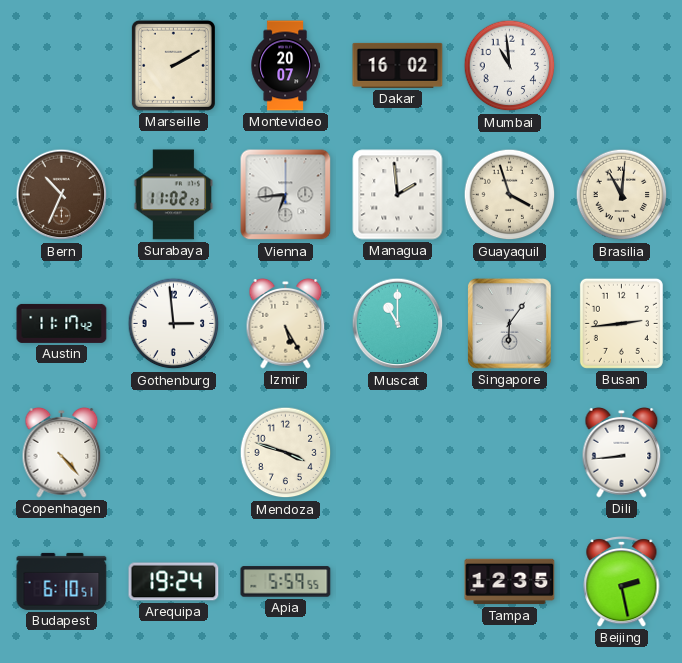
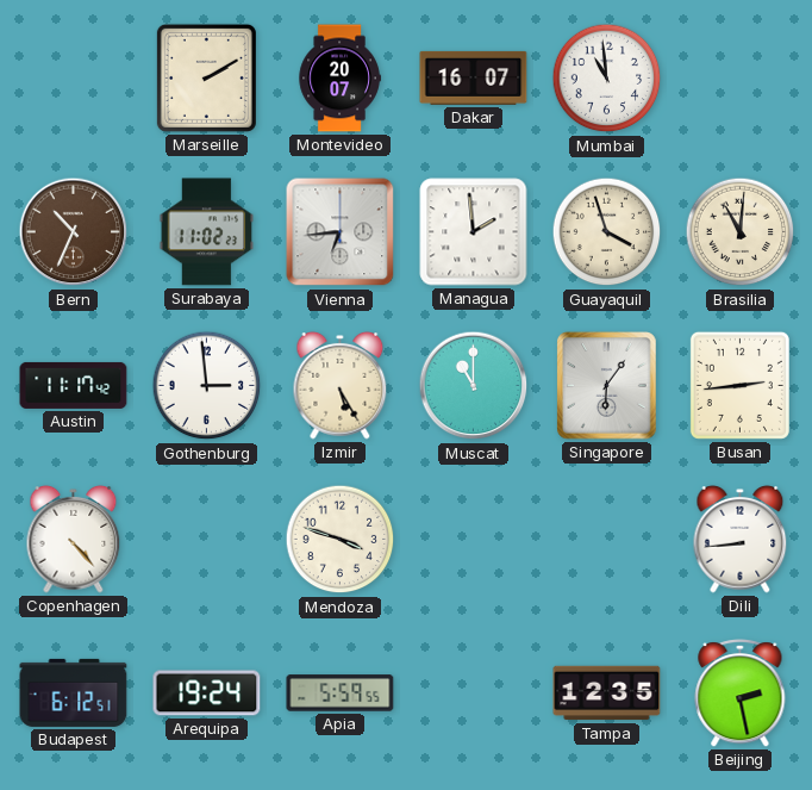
Dakar: 16:02 -> 16:07 (474, 77)
Budapest: 6:10 -> 6:12 (74, 692)
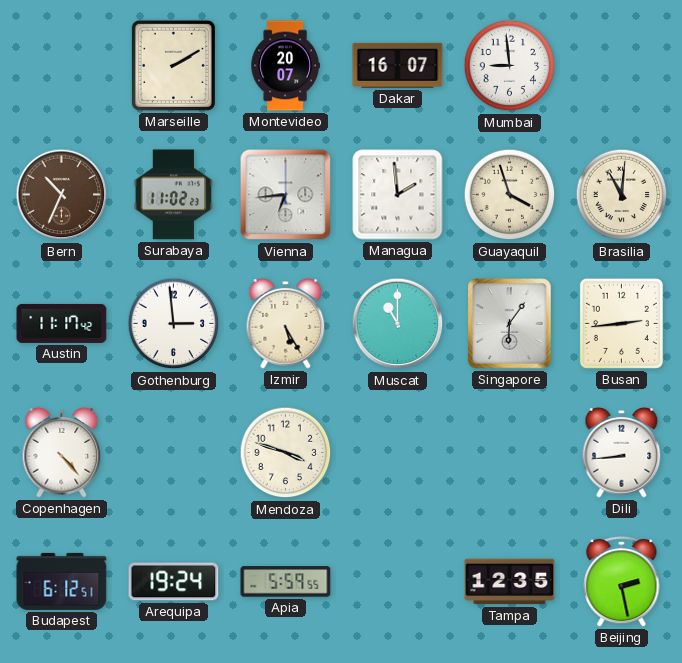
Mumbai: 10:59 -> 8:59 (510, 66)
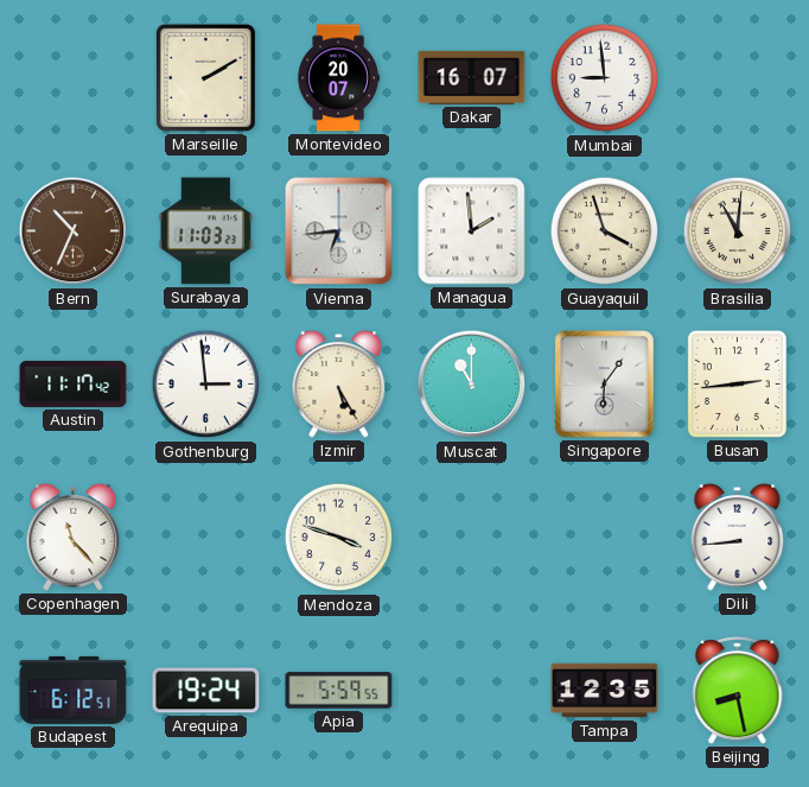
Surabaya: 11:02 -> 11:03 (206, 231)
Copenhagen: 4:23 -> 11:23 (74, 538)
Beijing: 2:28 -> 8:28 (738, 691)
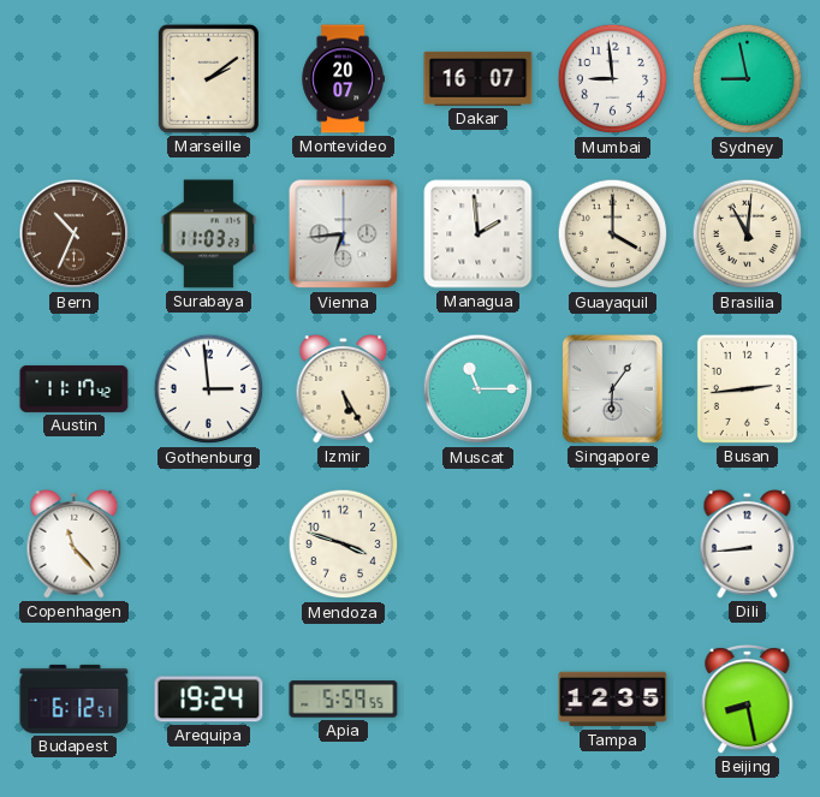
Marseille: 2:10 -> 2:09 (208, 78)
Sydney: none -> 8:58 (748, 79)
Guayaquil: 3:57 -> 4:00 (613, 234)
Muscat: 11:00 -> 11:15 (479, 389)
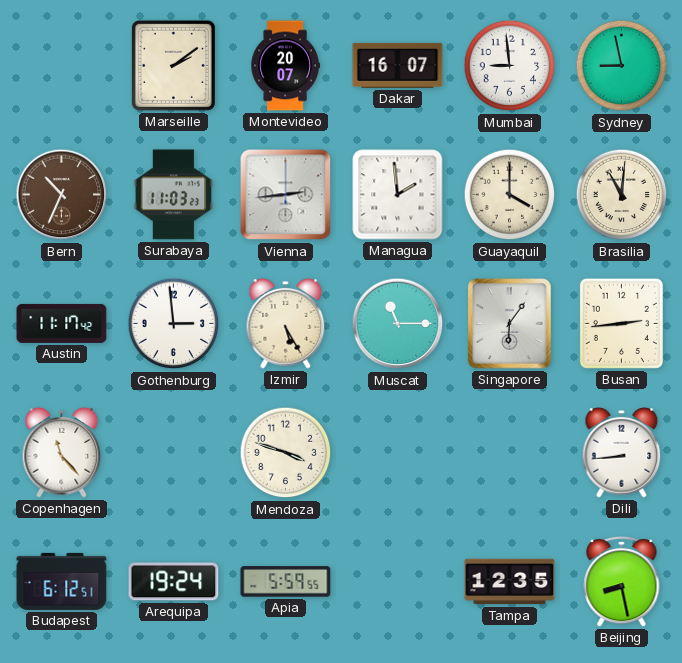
Vienna: 6:44 -> 2:44 (286, 195)
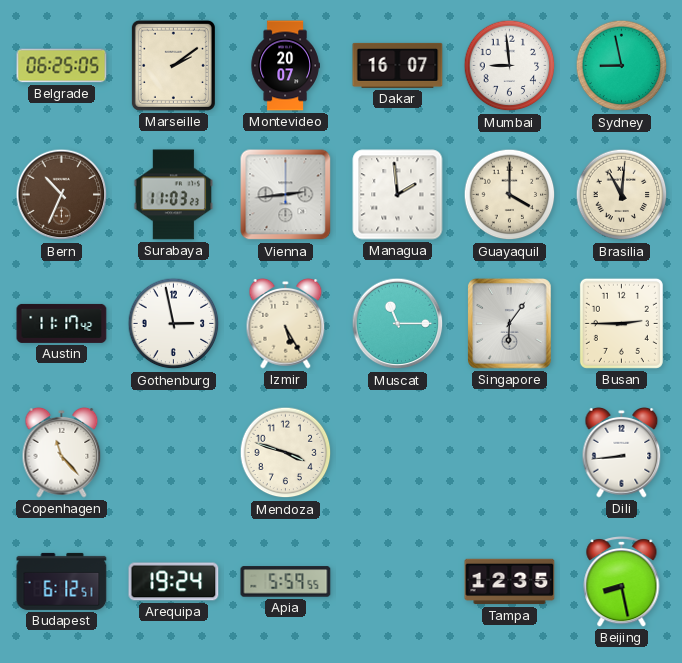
Belgrade: none -> 06:25 (62, 66)
Gothenburg: 2:59 -> 2:58 (174, 324)
Busan: 2:44 -> 2:45 (621, 323)
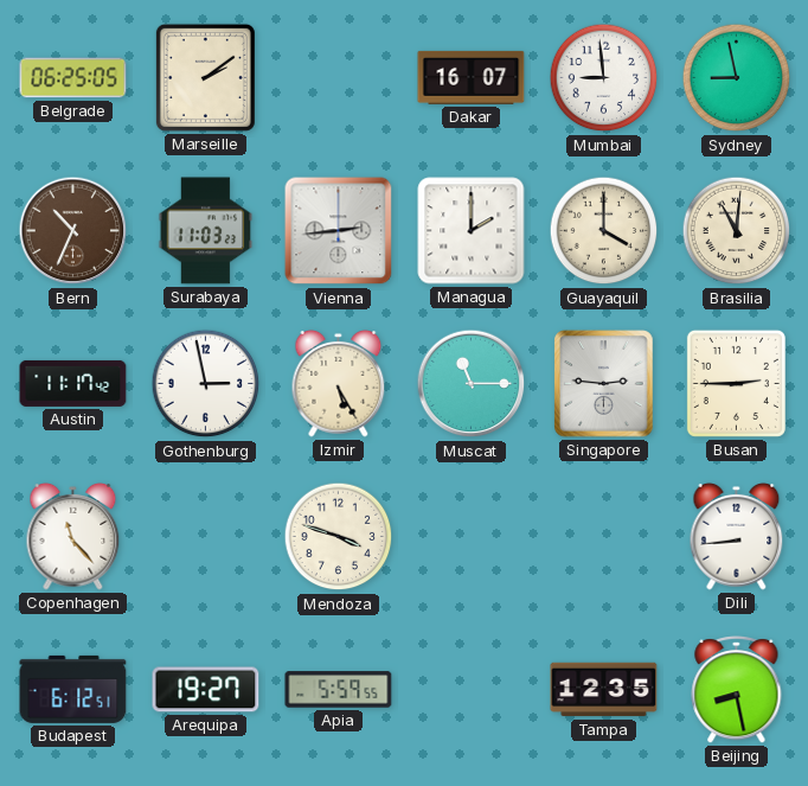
Montevideo: 20:07 -> none (285, 66)
Managua: 1:59 -> 2:00 (472, 231)
Singapore: 6:06 -> 2:46 (604, 384)
Arequipa: 19:24 -> 19:27 (206, 690)
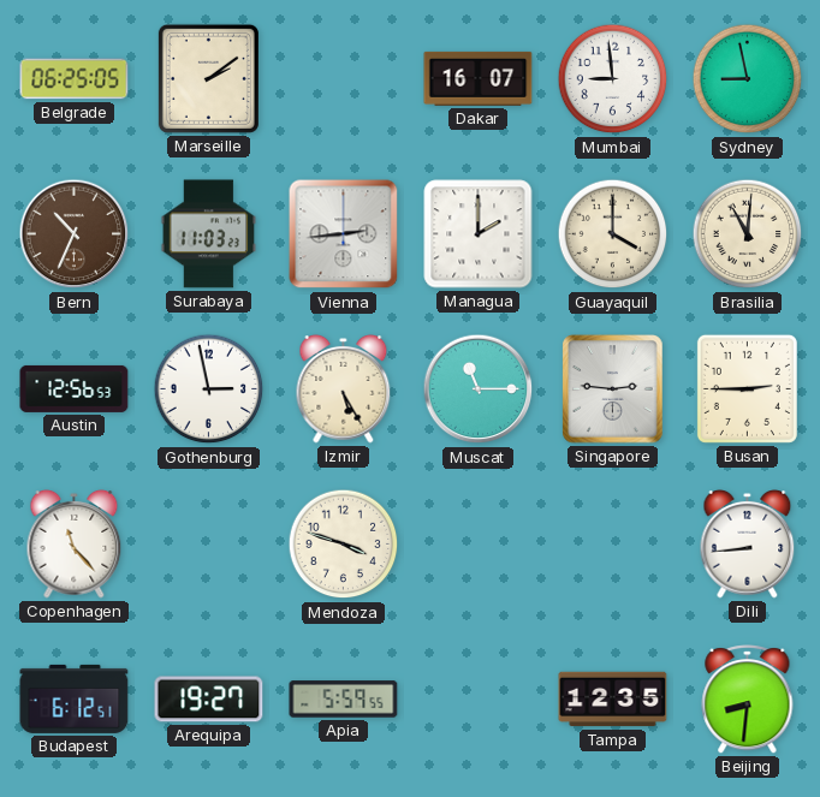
Austin: 11:17 -> 12:56 (75, 388)
Beijing: 8:28 -> 8:31 (748, 700)
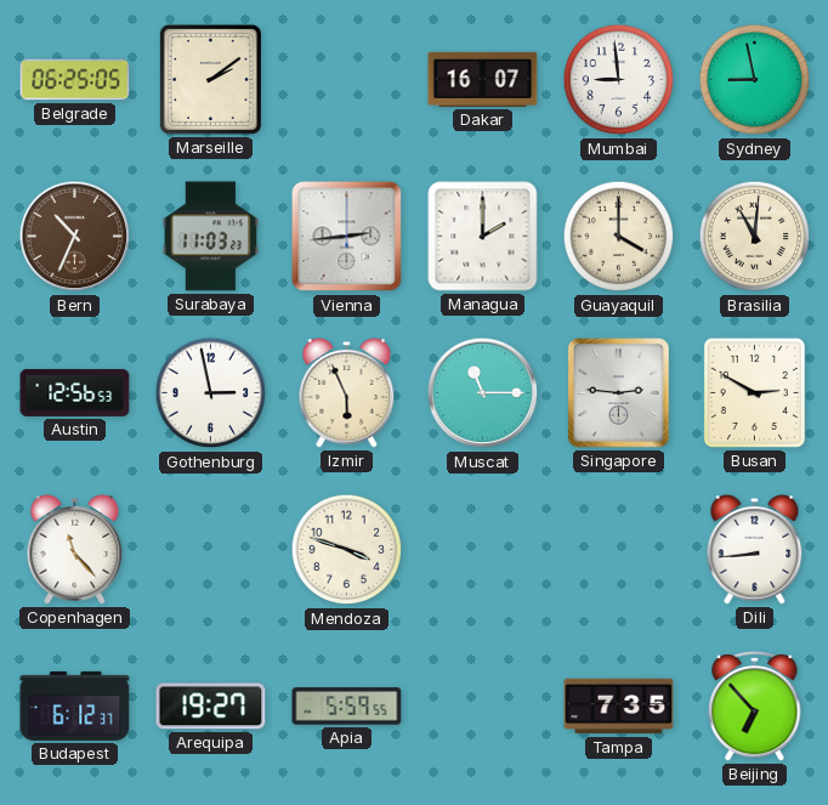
Izmir: 5:25 -> 5:56 (347, 393)
Busan: 2:45 -> 2:50 (754, 392)
Budapest: 6:12:51 -> 6:12:37 (75, 705)
Tampa: 12:35 -> 7:35 (619, 707)
Beijing: 8:31 -> 6:53 (755, 707)
